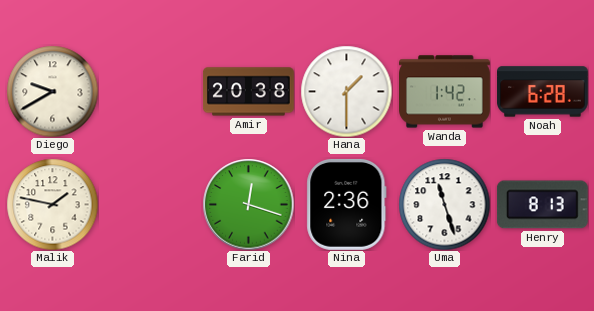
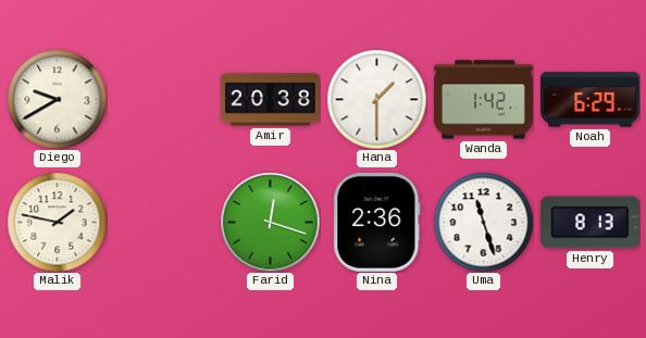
Noah: 6:28 -> 6:29 (591, 100)
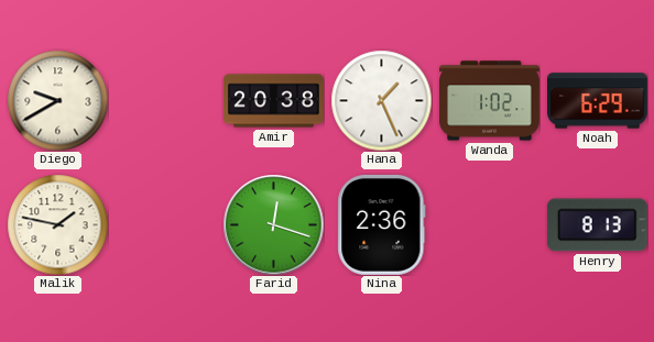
Hana: 1:30 -> 1:26 (381, 100)
Wanda: 1:42 -> 1:02 (490, 101)
Uma: 11:27 -> none (483, 222)
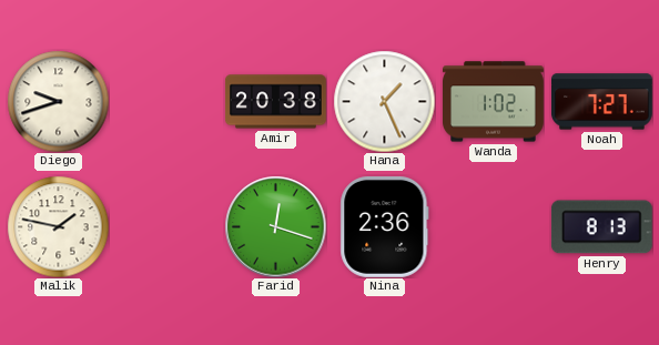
Diego: 9:40 -> 9:42 (58, 101)
Noah: 6:29 -> 7:27 (602, 102)
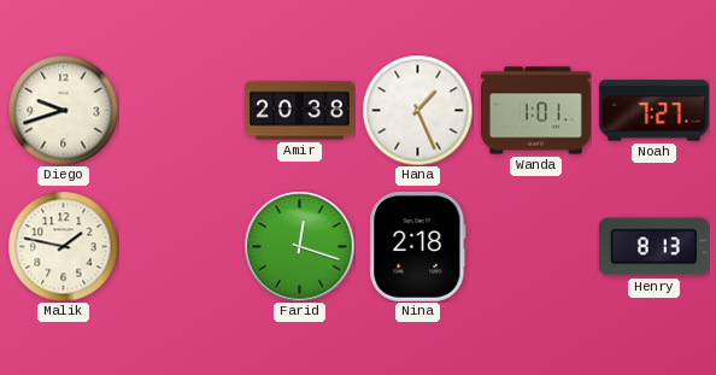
Wanda: 1:02 -> 1:01 (536, 111)
Nina: 2:36 -> 2:18 (418, 246)
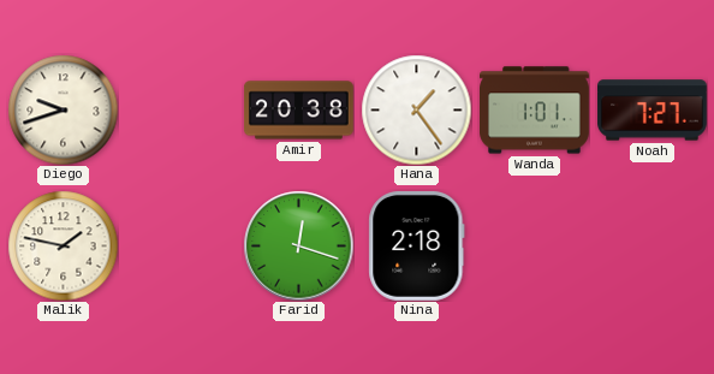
Hana: 1:26 -> 1:24 (416, 109)
Henry: 8:13 -> none (653, 247)
